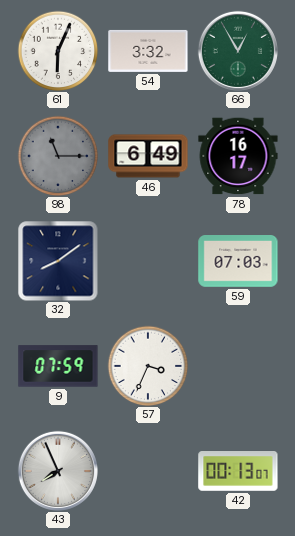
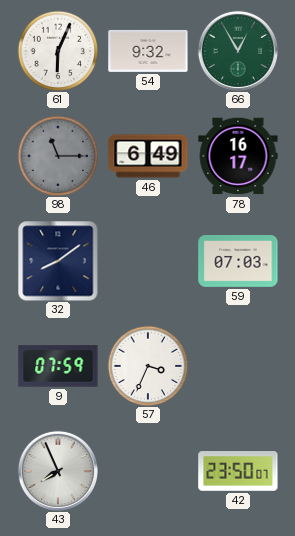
54: 3:32 -> 9:32 (148, 51)
42: 00:13 -> 23:50 (238, 472)
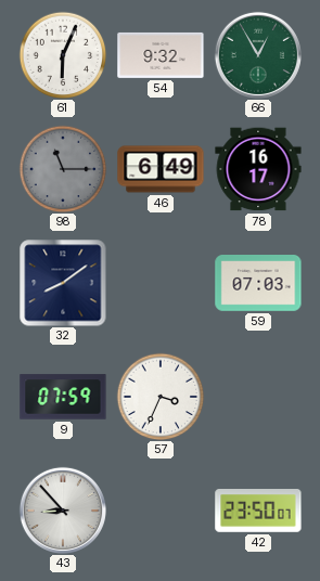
43: 7:56 -> 8:53 (63, 511)
